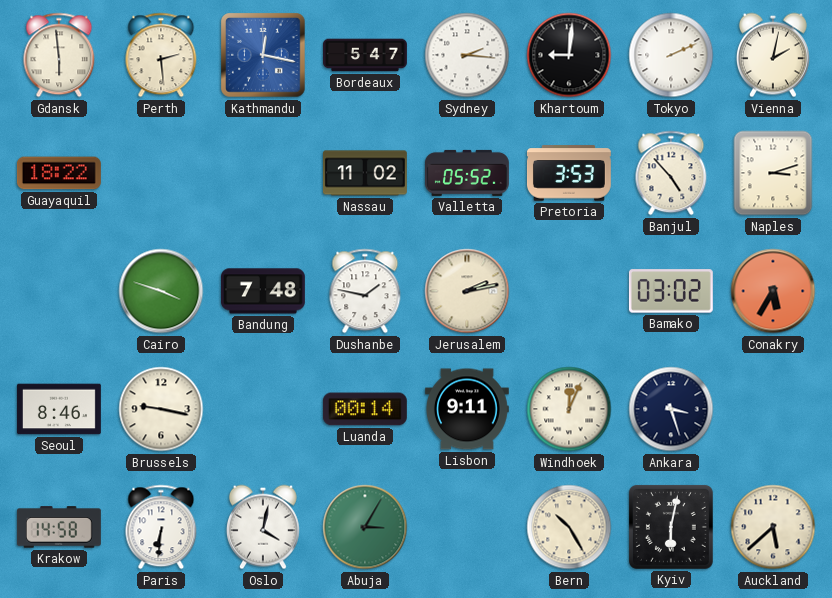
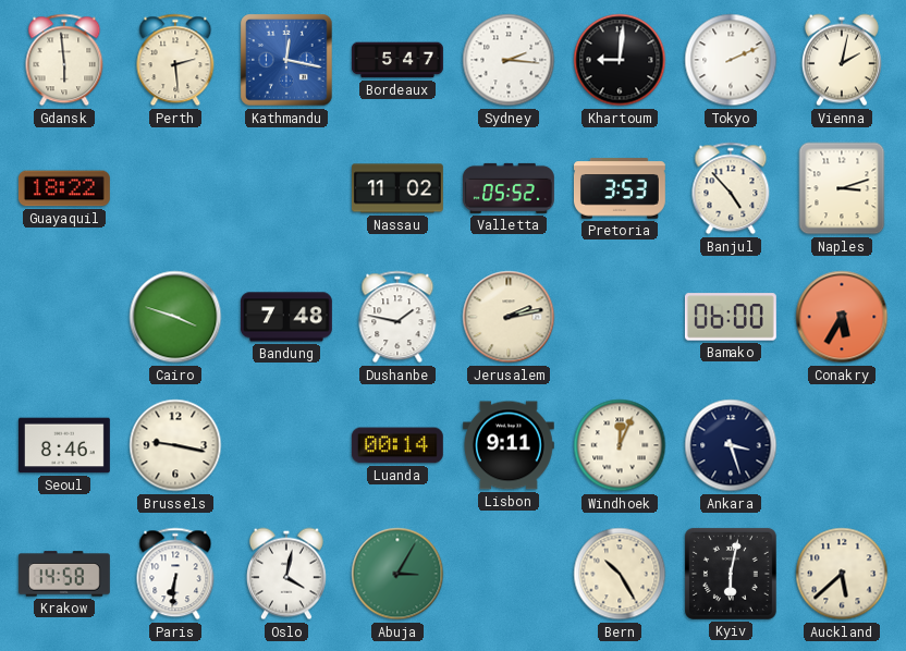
Bamako: 03:02 -> 06:00 (731, 317)
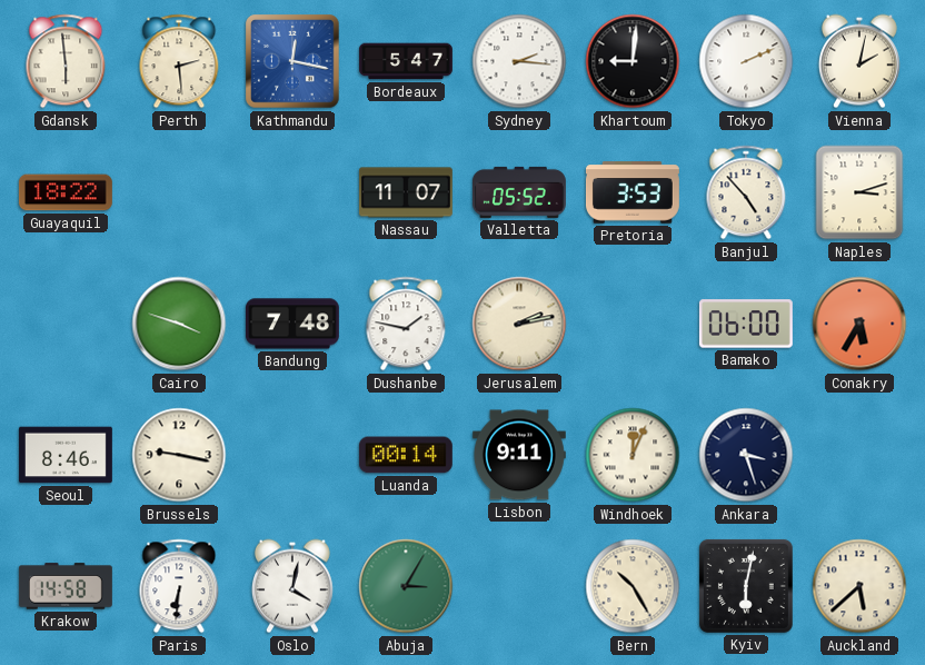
Nassau: 11:02 -> 11:07 (406, 192)
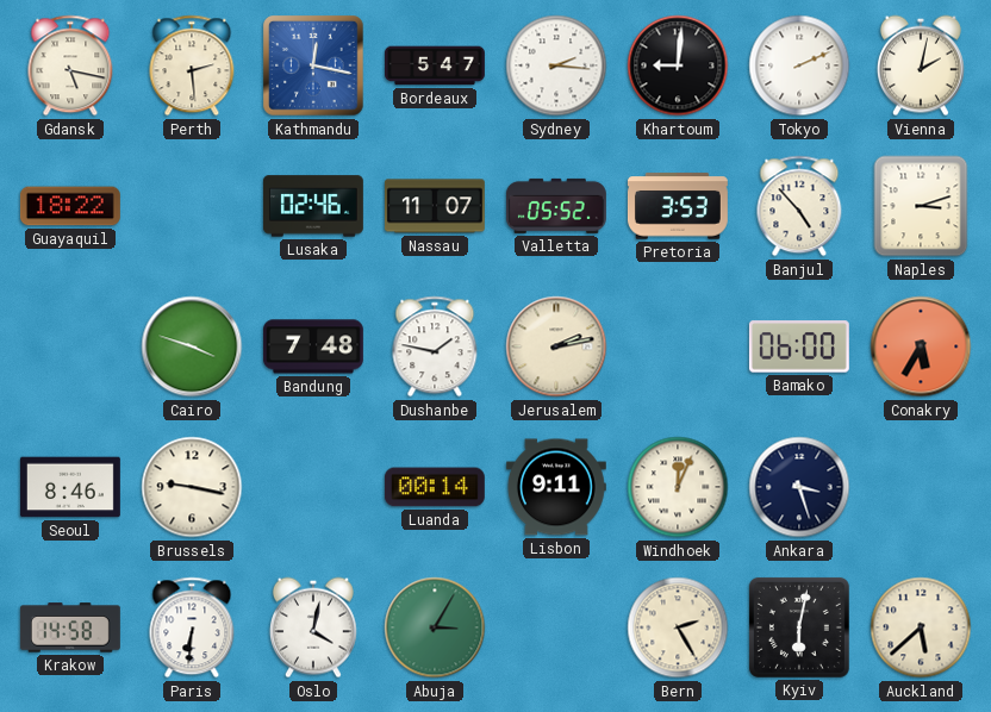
Gdansk: 5:59 -> 5:17 (70, 65)
Lusaka: none -> 02:46 (313, 206)
Bern: 10:25 -> 2:25 (678, 627)
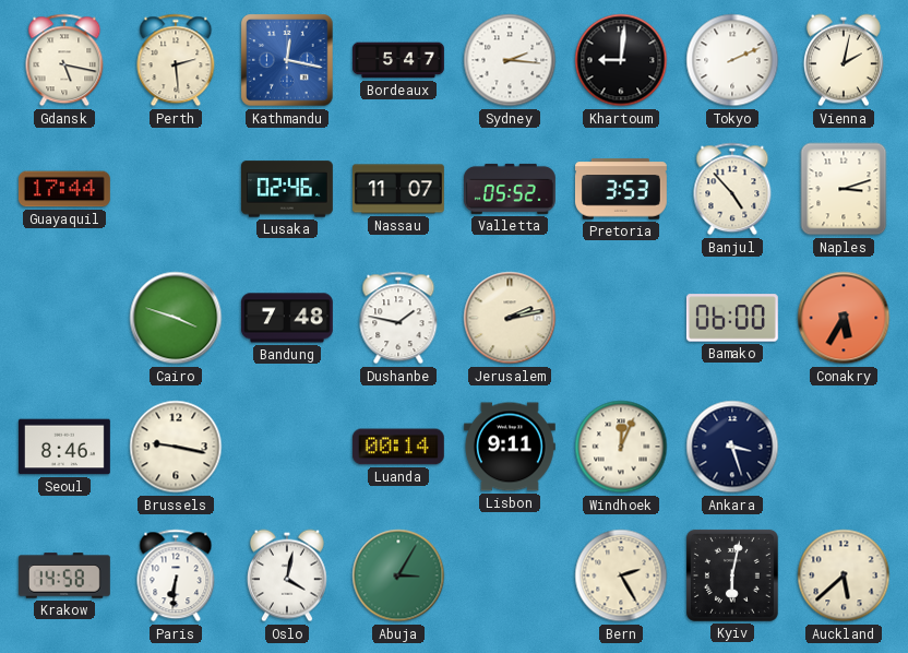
Guayaquil: 18:22 -> 17:44 (64, 189)
